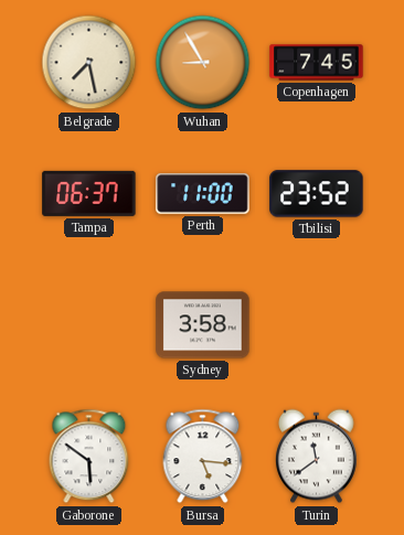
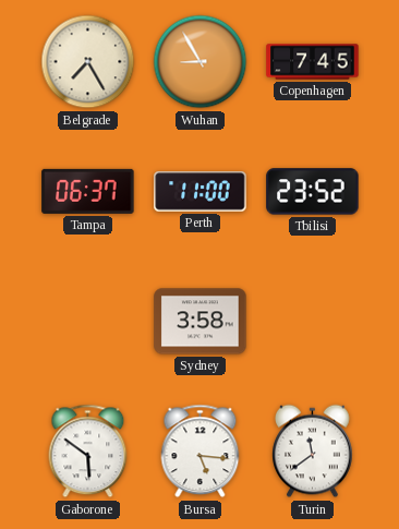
Belgrade: 7:28 -> 7:25 (88, 62)
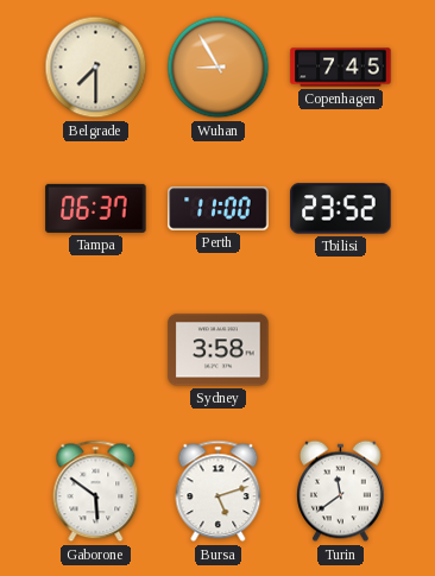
Belgrade: 7:25 -> 7:30 (96, 68)
Bursa: 5:16 -> 5:12 (219, 492)
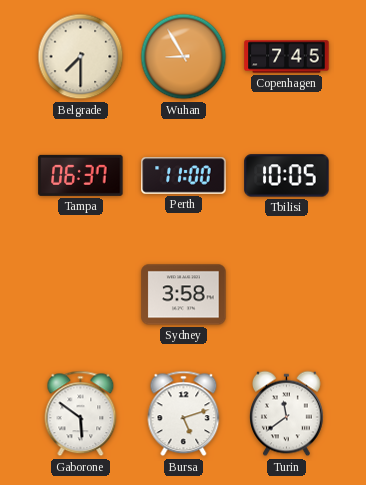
Tbilisi: 23:52 -> 10:05 (287, 176)
